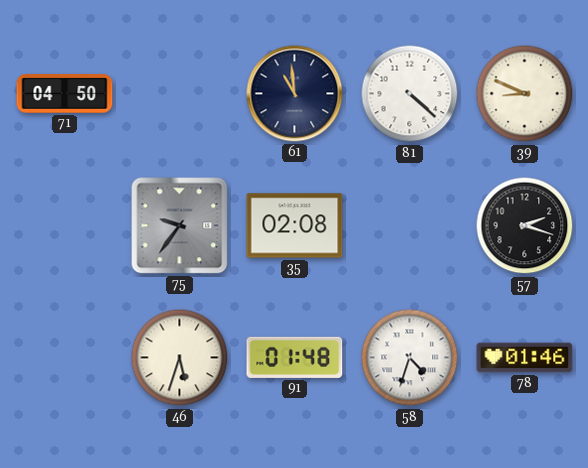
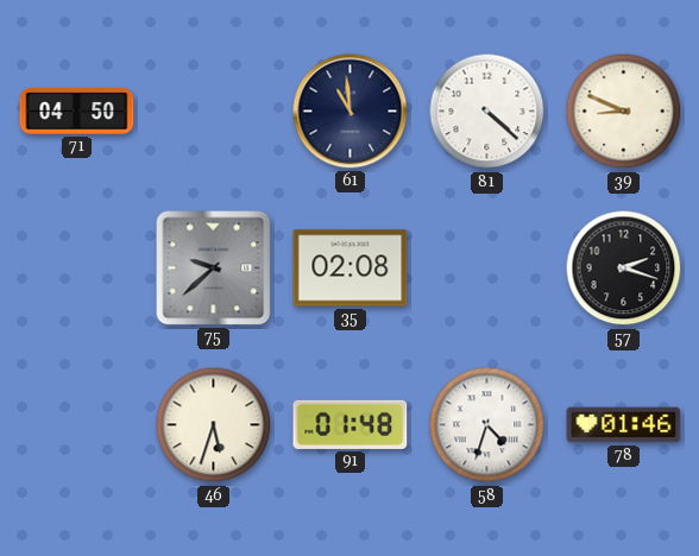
75: 9:36 -> 9:38 (214, 268)
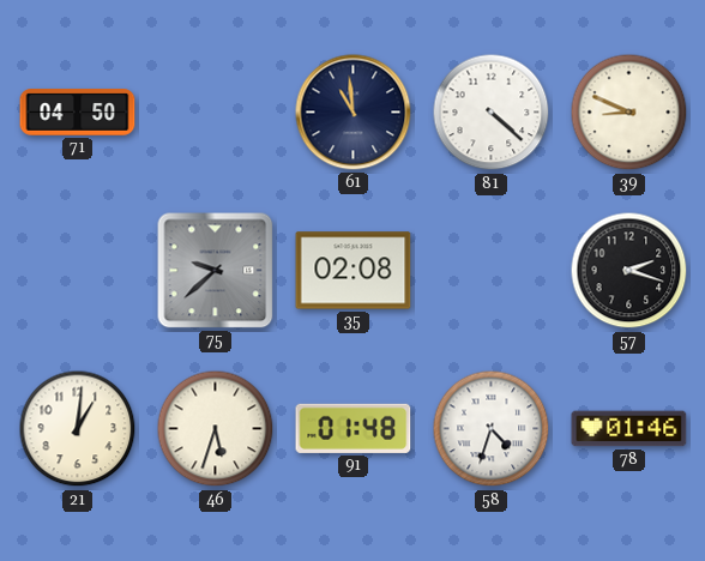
21: none -> 1:01 (78, 429)
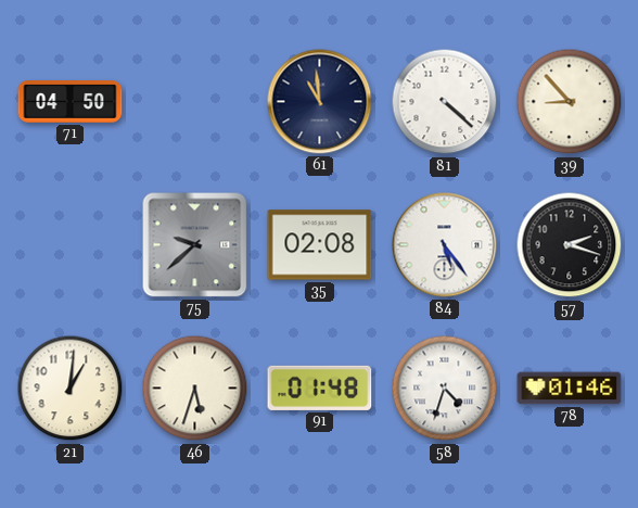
39: 8:49 -> 8:53 (570, 102)
84: none -> 5:24 (445, 245)
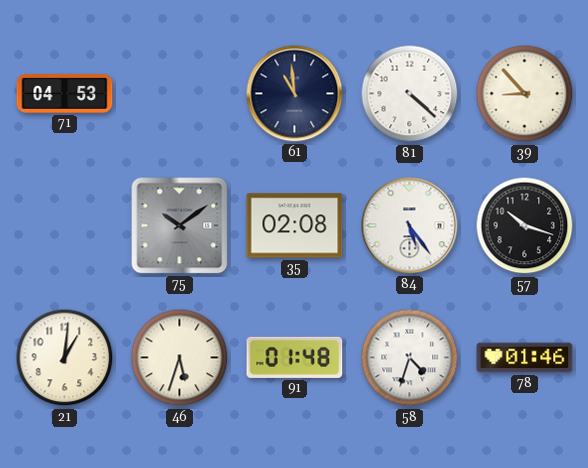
71: 04:50 -> 04:53 (65, 94)
75: 9:38 -> 10:09 (180, 226)
57: 2:18 -> 10:18 (525, 226)
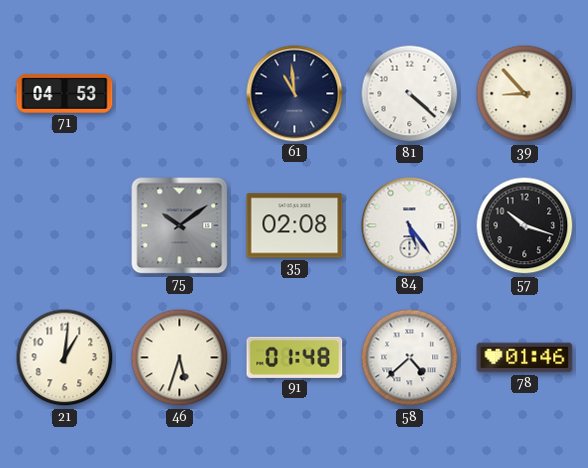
58: 4:33 -> 4:38 (410, 358)
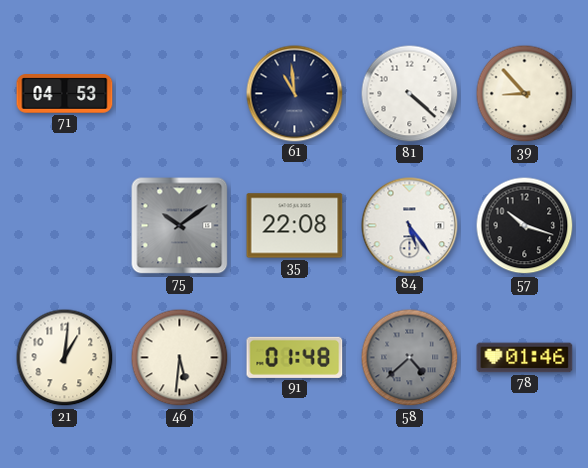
35: 02:08 -> 22:08 (295, 226)
46: 5:33 -> 5:31 (180, 358)
58 dial: white -> grey (410, 358)
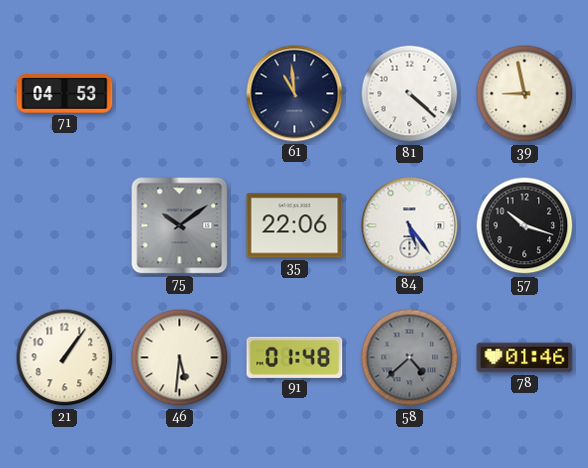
39: 8:53 -> 8:58 (525, 94)
35: 22:08 -> 22:06 (295, 226)
21: 1:01 -> 1:06 (65, 358)
